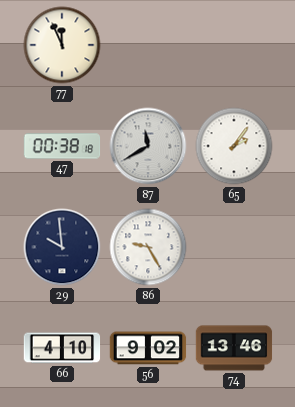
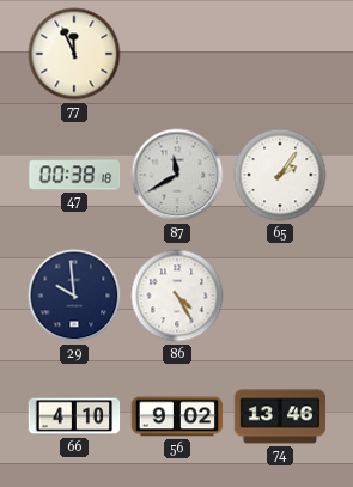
86: 9:25 -> 4:25 (177, 296)
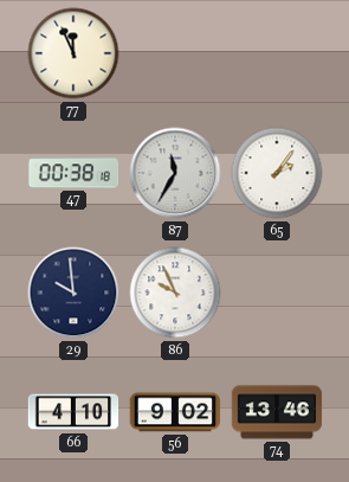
87: 11:40 -> 11:35 (175, 173)
86: 4:25 -> 9:56 (175, 293)
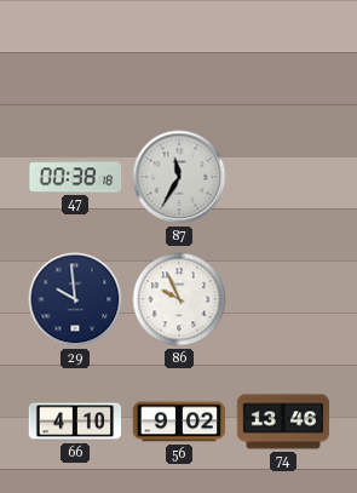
77: 11:56 -> none (73, 53)
65: 2:06 -> none (277, 173)
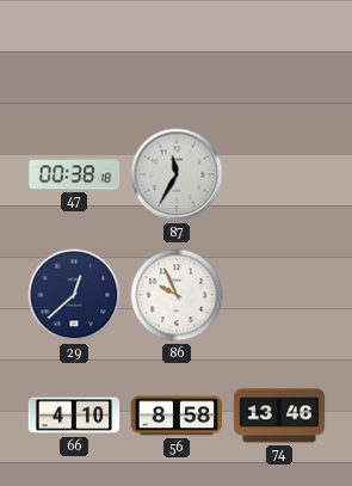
29: 9:59 -> 12:38 (74, 295)
56: 9:02 -> 8:58 (177, 416)
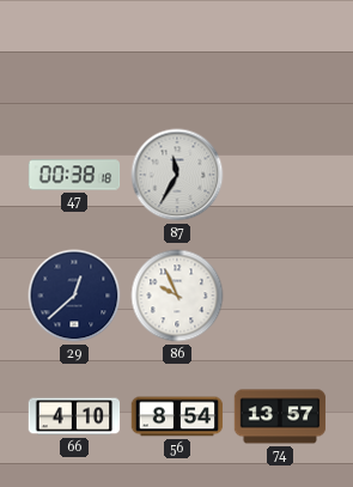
56: 8:58 -> 8:54 (177, 416)
74: 13:46 -> 13:57 (280, 416)
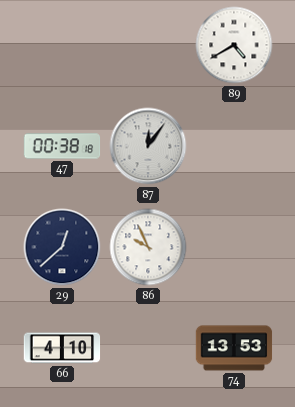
89: none -> 4:40 (234, 45)
87: 11:35 -> 12:06 (148, 146)
56: 8:54 -> none (177, 416)
74: 13:57 -> 13:53 (234, 348)
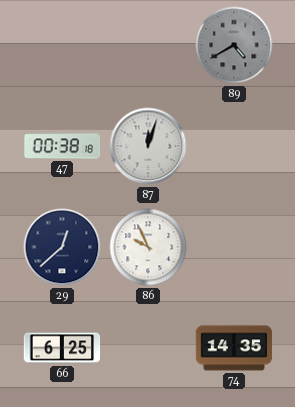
89 dial: white -> grey (234, 45)
87: 12:06 -> 12:03 (148, 146)
66: 4:10 -> 6:25 (62, 348)
74: 13:53 -> 14:35 (234, 348)
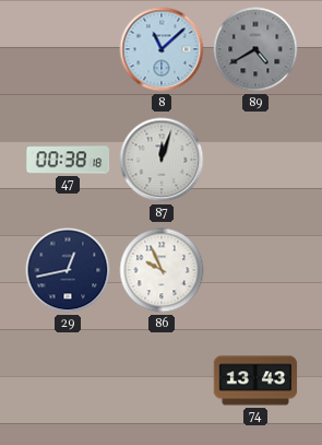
8: none -> 11:08 (162, 49)
29: 12:38 -> 12:43 (68, 270)
66: 6:25 -> none (62, 348)
74: 14:35 -> 13:43 (255, 380)
